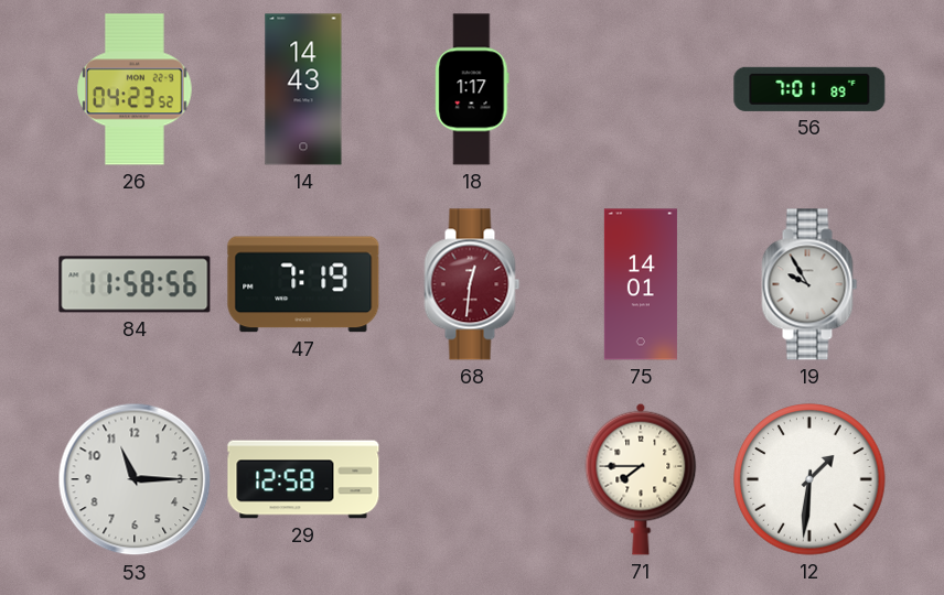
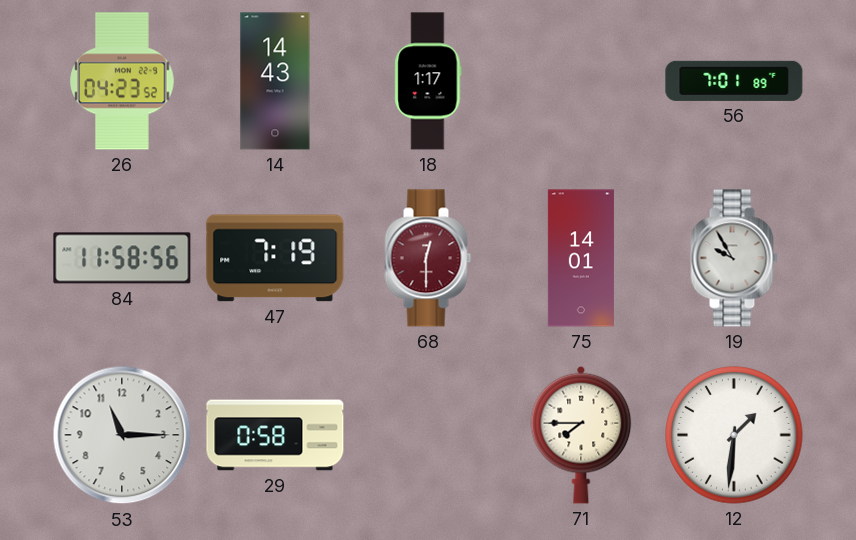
68: 12:31 -> 12:30 (428, 258)
29: 12:58 -> 0:58 (275, 435)
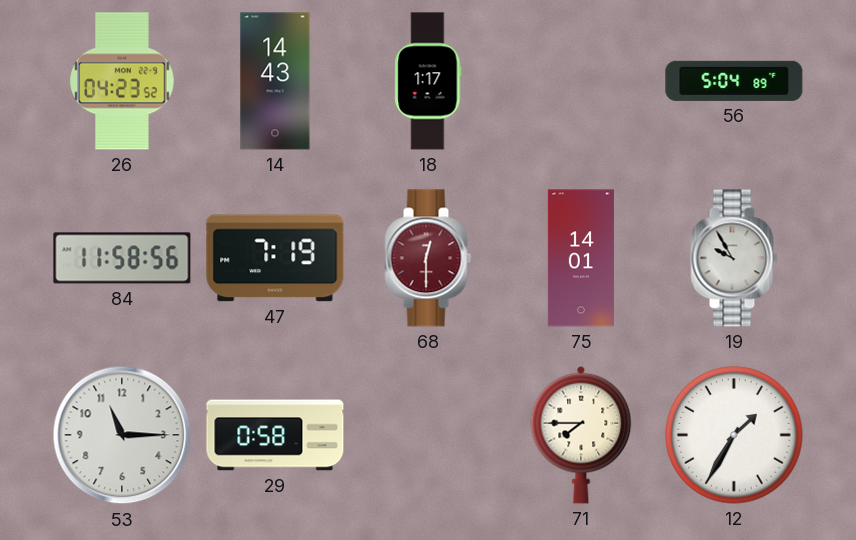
56: 7:01 -> 5:04 (734, 81)
12: 1:31 -> 1:35 (734, 435)
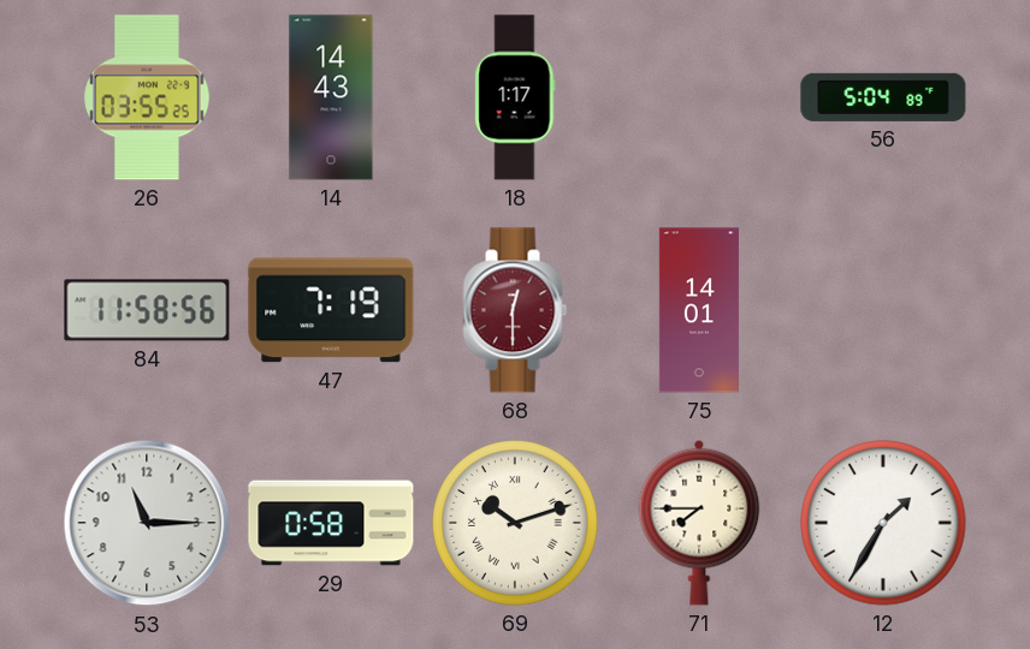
26: 04:23 -> 03:55 (147, 97)
19: 9:55 -> none (734, 258)
69: none -> 10:12 (515, 523)
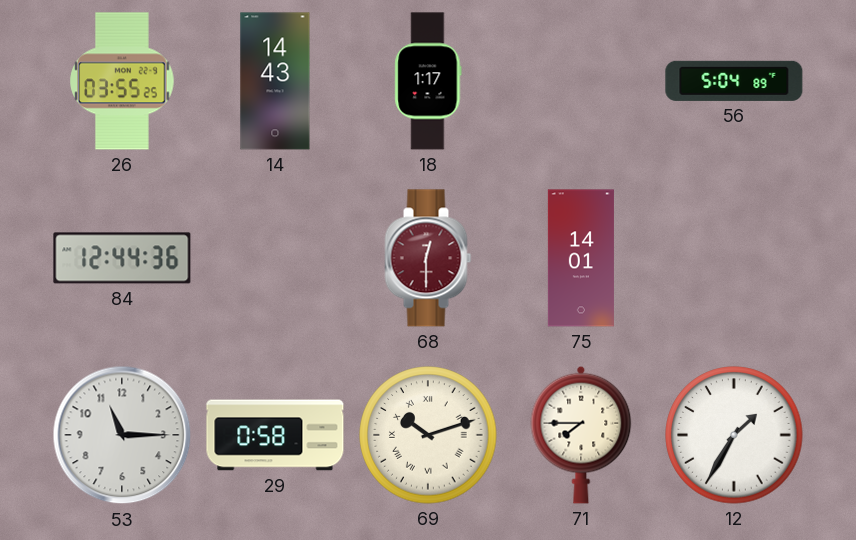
84: 11:58 -> 12:44 (122, 258)
47: 7:19 -> none (331, 310)
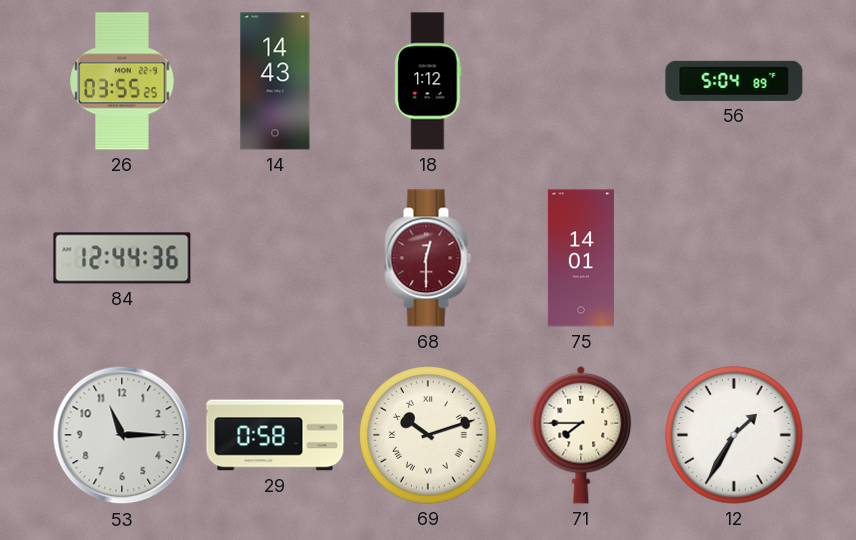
18: 1:17 -> 1:12 (428, 81)
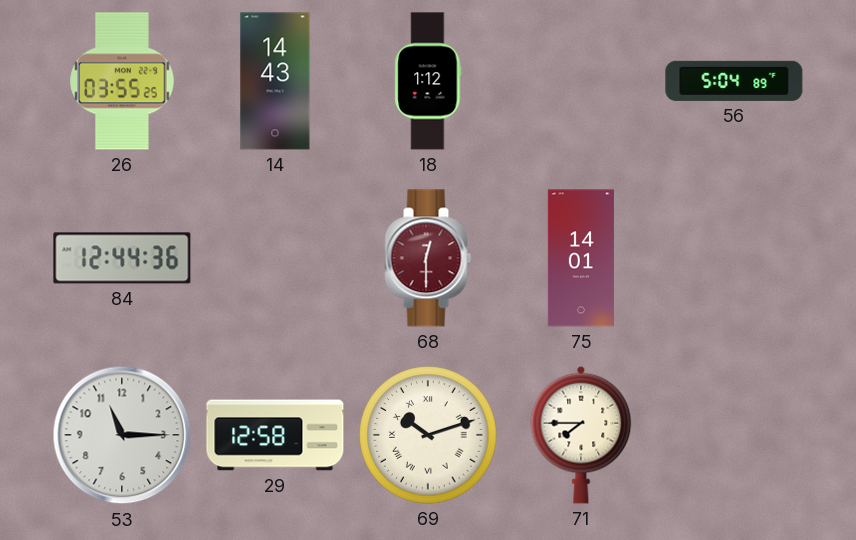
29: 0:58 -> 12:58 (275, 435)
12: 1:35 -> none (734, 435)
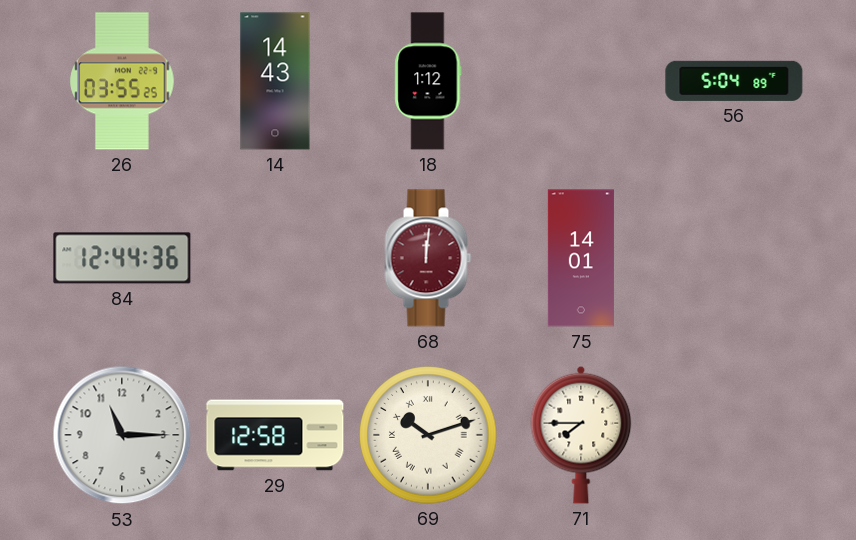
68: 12:30 -> 12:01 (428, 258)
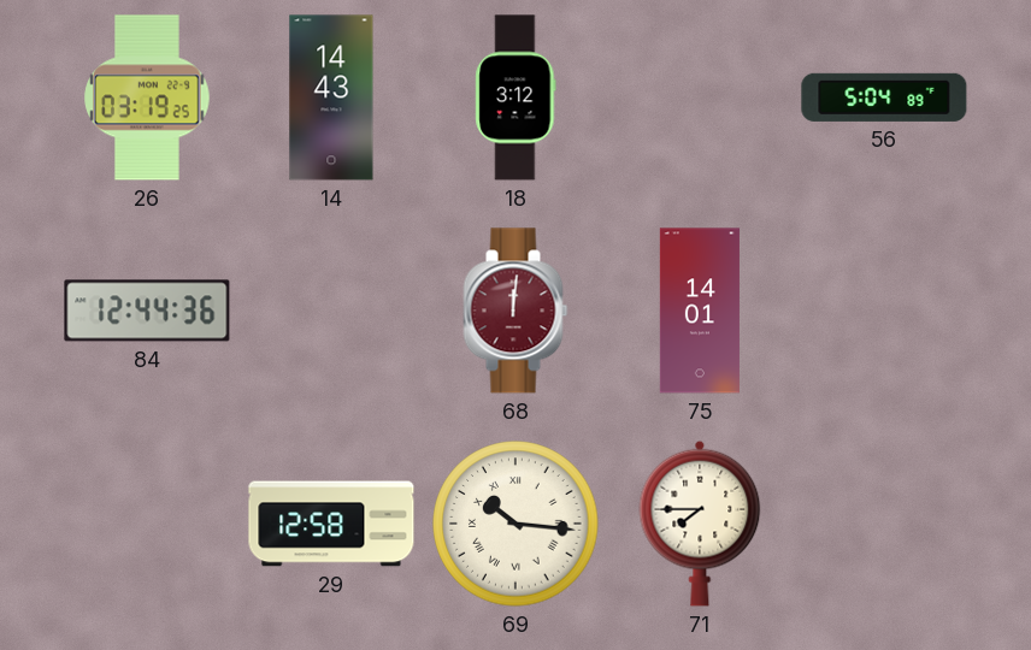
26: 03:55 -> 03:19 (147, 97)
18: 1:12 -> 3:12 (515, 97)
53: 11:15 -> none (122, 435)
69: 10:12 -> 10:16 (515, 524)
